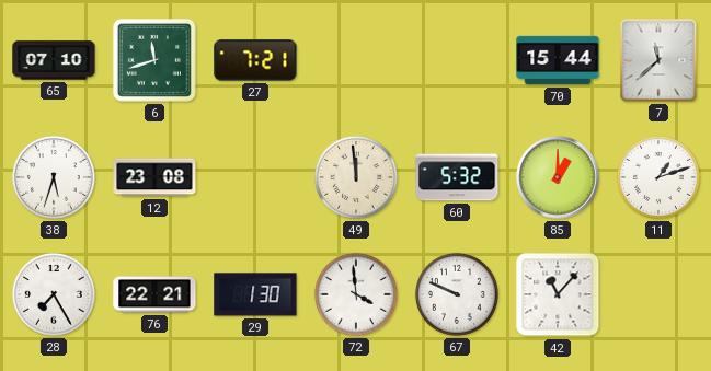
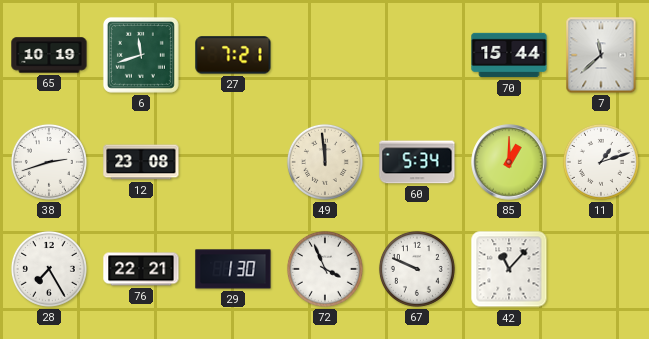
65: 07:10 -> 10:19 (49, 55)
38: 5:33 -> 2:42 (49, 162)
60: 5:32 -> 5:34 (417, 162)
72: 3:59 -> 3:56 (325, 269)
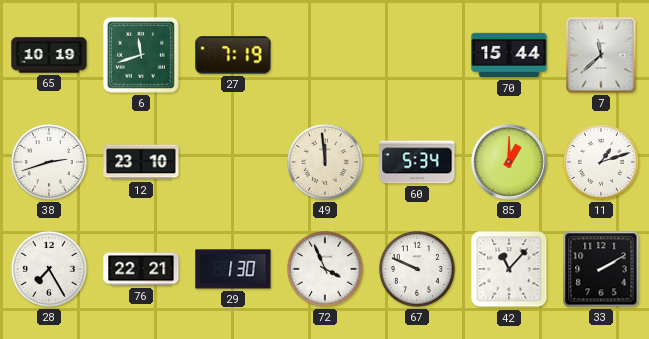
27: 7:21 -> 7:19 (233, 55)
12: 23:08 -> 23:10 (141, 162)
33: none -> 2:10 (601, 269)
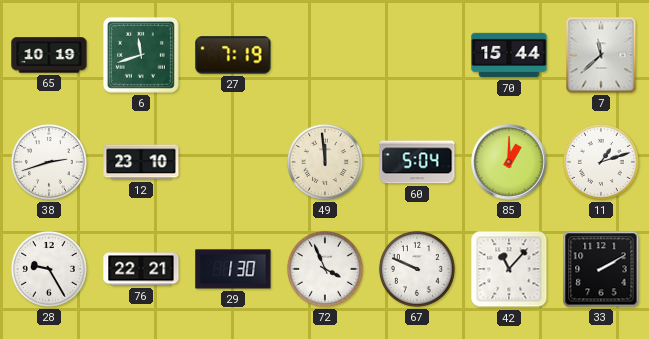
60: 5:34 -> 5:04 (417, 162)
28: 7:25 -> 9:25 (49, 269)
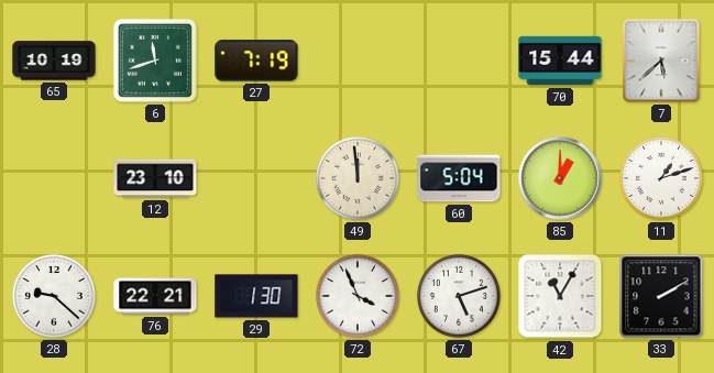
7: 11:38 -> 5:38 (661, 61)
38: 2:42 -> none (49, 162)
28: 9:25 -> 9:22 (54, 296)
67: 9:49 -> 5:12 (459, 296)
42: 11:07 -> 11:05 (560, 296)
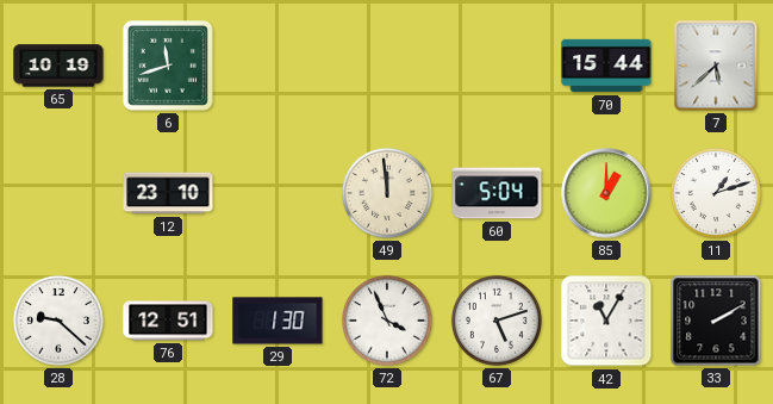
27: 7:19 -> none (256, 61)
76: 22:21 -> 12:51 (168, 321)
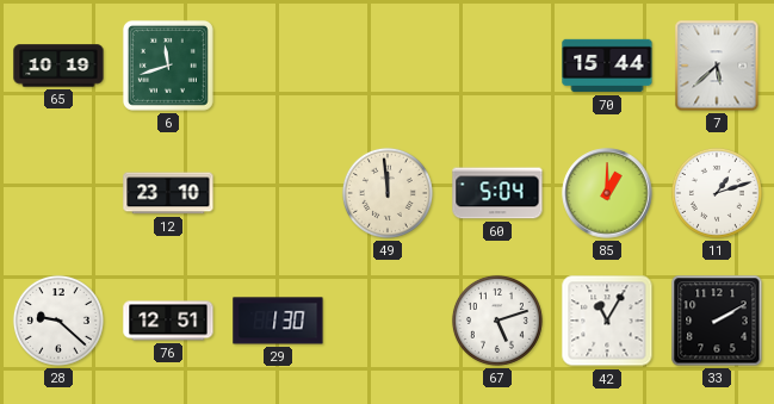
72: 3:56 -> none (387, 321)
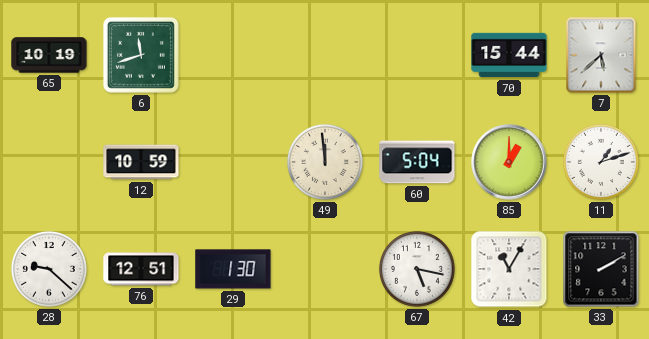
12: 23:10 -> 10:59 (141, 162)
67: 5:12 -> 5:17 (417, 269)
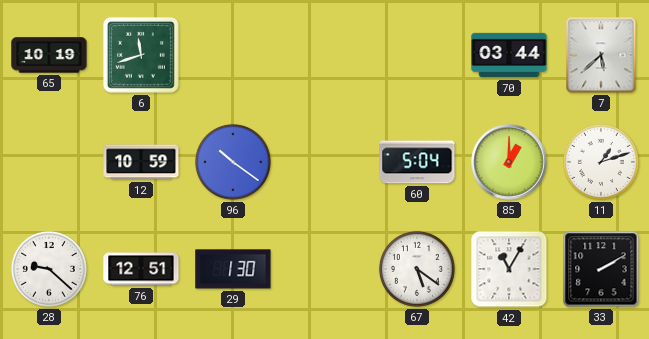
70: 15:44 -> 03:44 (509, 55)
96: none -> 10:21 (233, 162)
49: 11:59 -> none (325, 162)
67: 5:17 -> 5:21 (417, 269)
